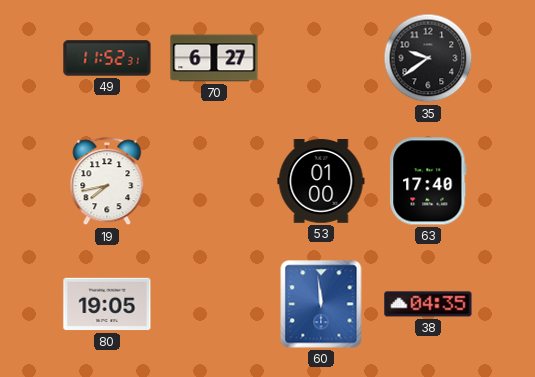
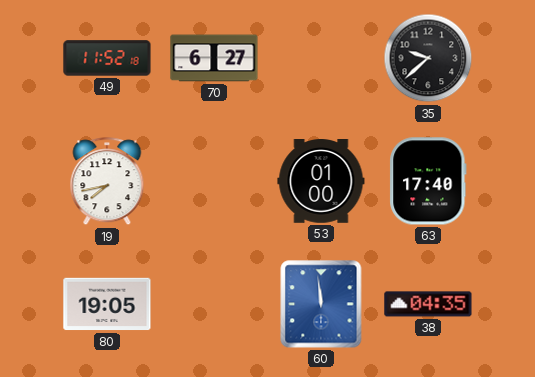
49: 11:52:31 -> 11:52:18 (107, 58)
35: 9:39 -> 9:38 (428, 58)
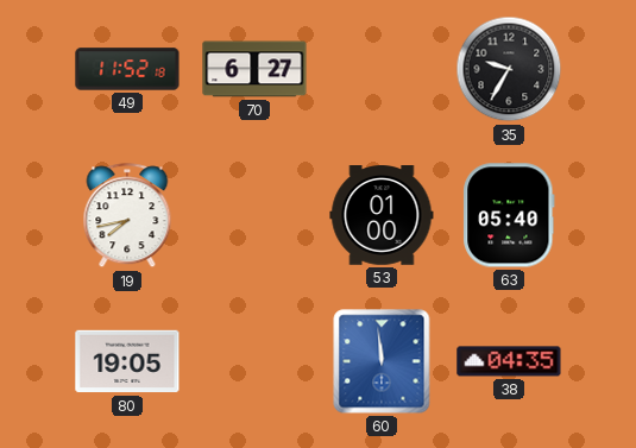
35: 9:38 -> 9:35 (509, 69)
63: 17:40 -> 05:40 (509, 215)
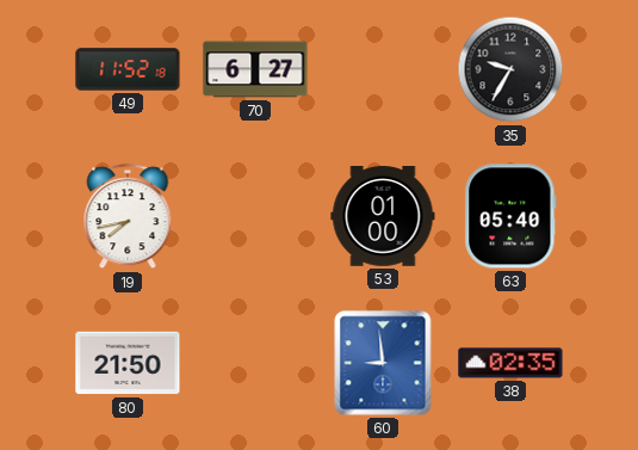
80: 19:05 -> 21:50 (128, 363)
60: 11:59 -> 8:59 (383, 363)
38: 04:35 -> 02:35 (510, 363)
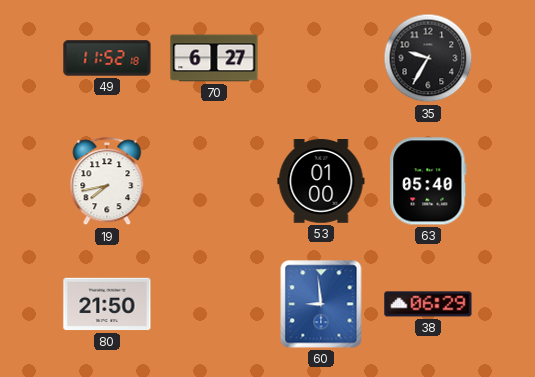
38: 02:35 -> 06:29 (428, 304)
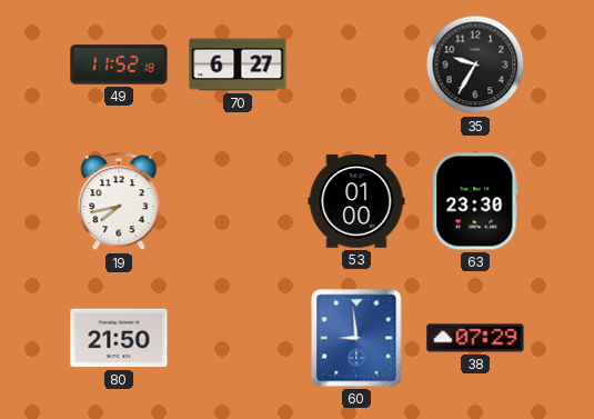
63: 05:40 -> 23:30 (475, 201)
38: 06:29 -> 07:29 (475, 338)
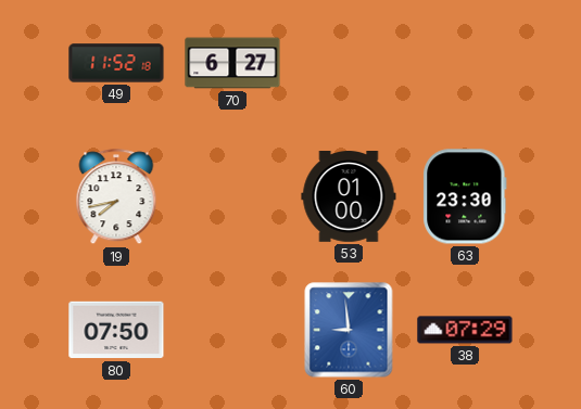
35: 9:35 -> none (475, 64)
80: 21:50 -> 07:50 (116, 330)
